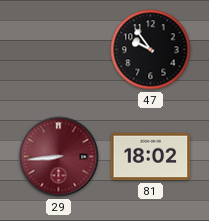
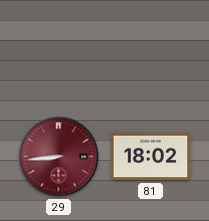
47: 9:54 -> none (151, 50)
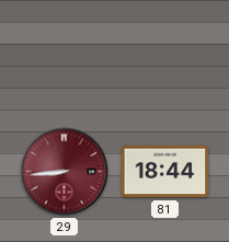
81: 18:02 -> 18:44 (165, 172)
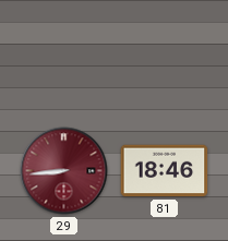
81: 18:44 -> 18:46 (165, 171)
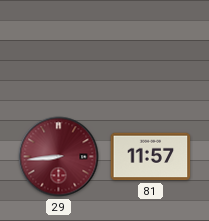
81: 18:46 -> 11:57 (151, 157)
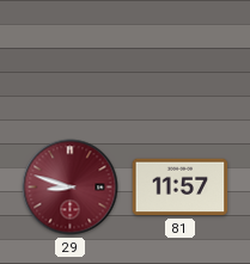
29: 8:44 -> 8:48 (71, 188)
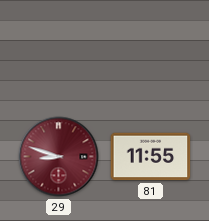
81: 11:57 -> 11:55 (151, 157)
